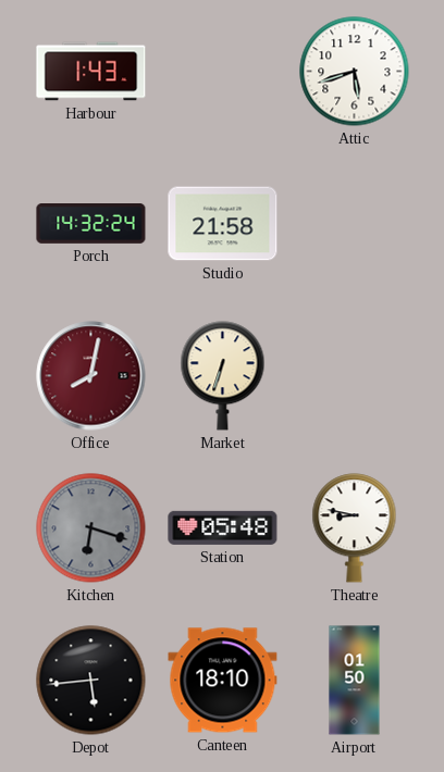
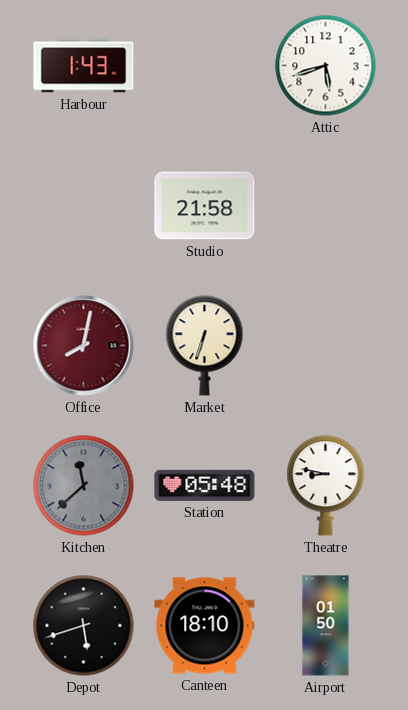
Porch: 14:32 -> none (91, 224)
Kitchen: 6:18 -> 11:38 (84, 486)
Depot: 5:44 -> 5:42 (84, 626)
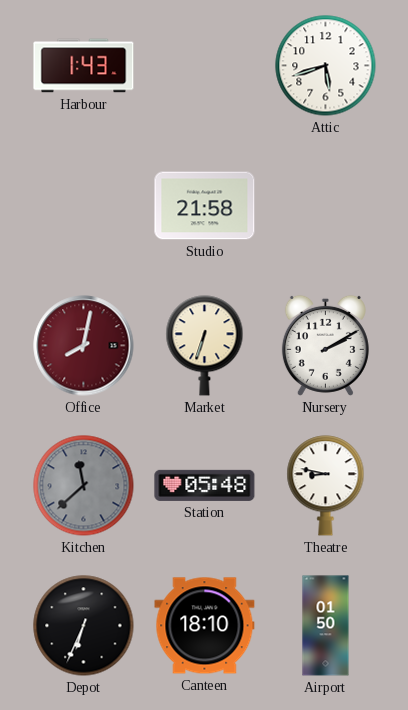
Nursery: none -> 2:10 (325, 345)
Depot: 5:42 -> 6:34 (84, 626)
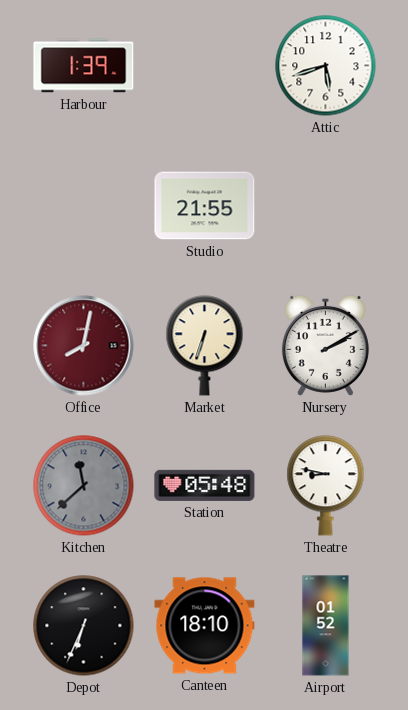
Harbour: 1:43 -> 1:39 (84, 66)
Studio: 21:58 -> 21:55 (205, 206)
Airport: 01:50 -> 01:52 (326, 626)
